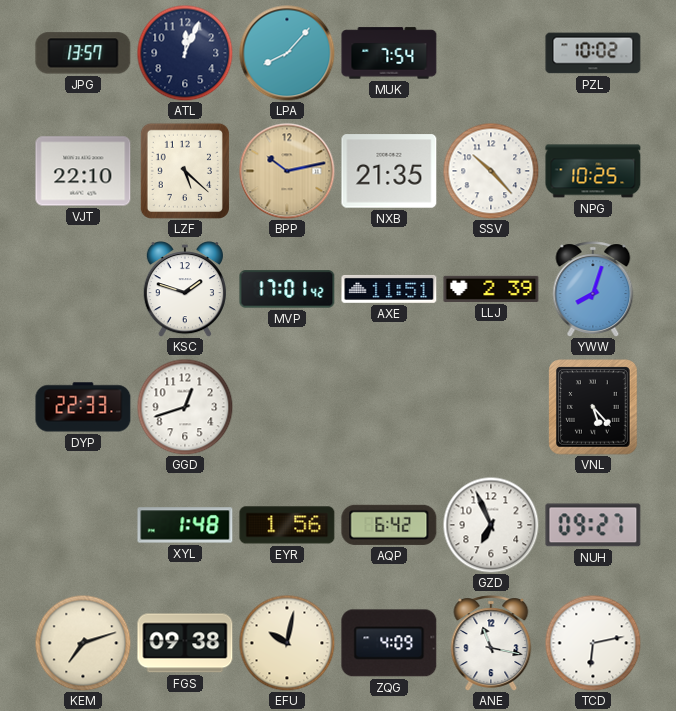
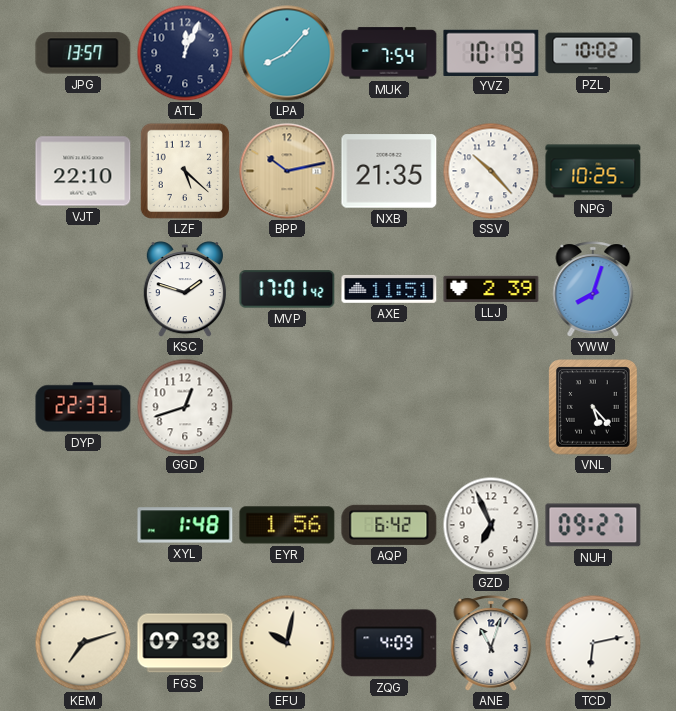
YVZ: none -> 10:19 (491, 52)
ANE: 11:17 -> 11:03 (491, 643)
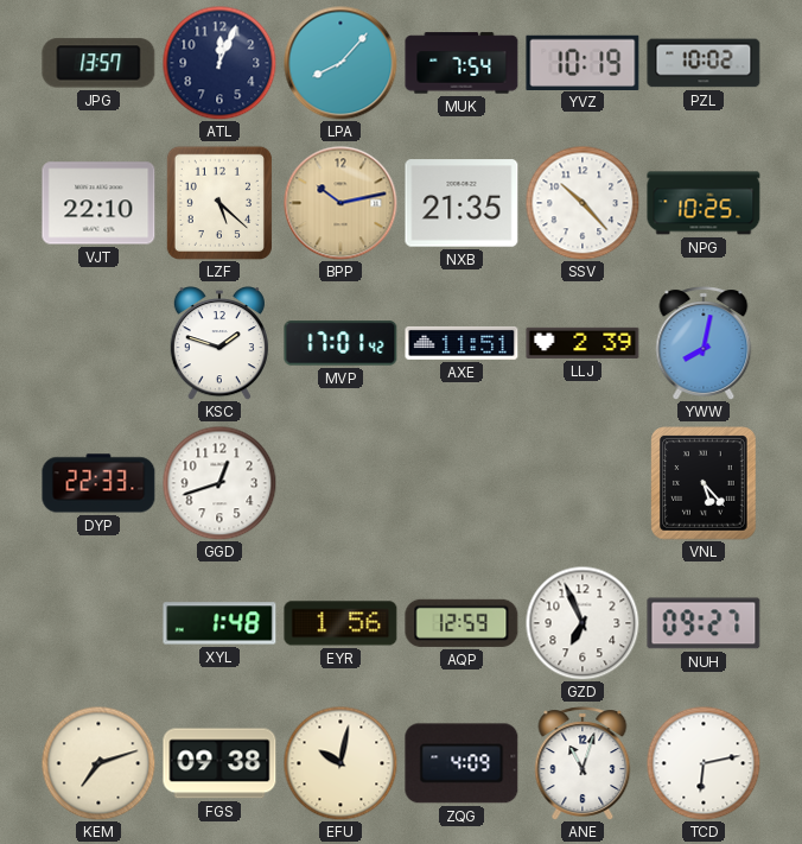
YWW: 8:03 -> 8:02 (704, 343)
AQP: 6:42 -> 12:59 (462, 623)
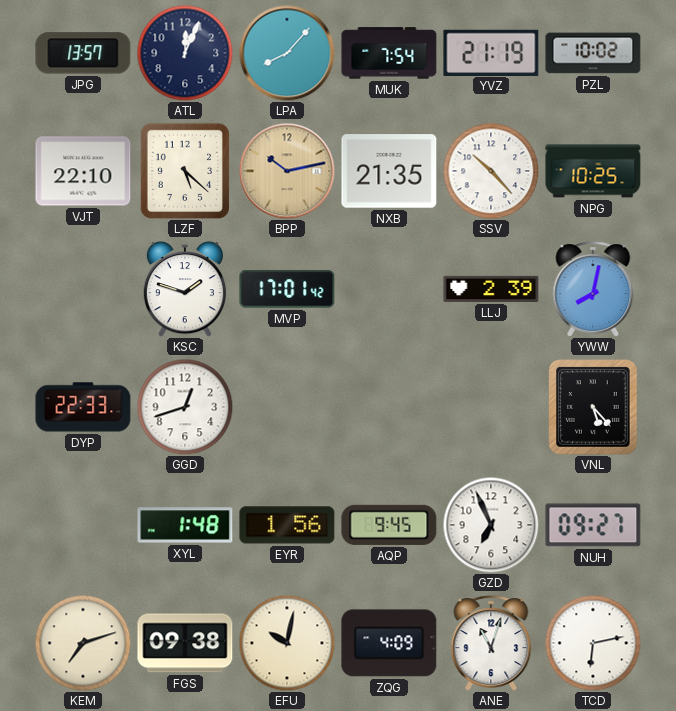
YVZ: 10:19 -> 21:19 (491, 52)
AXE: 11:51 -> none (462, 343)
AQP: 12:59 -> 9:45 (389, 525)
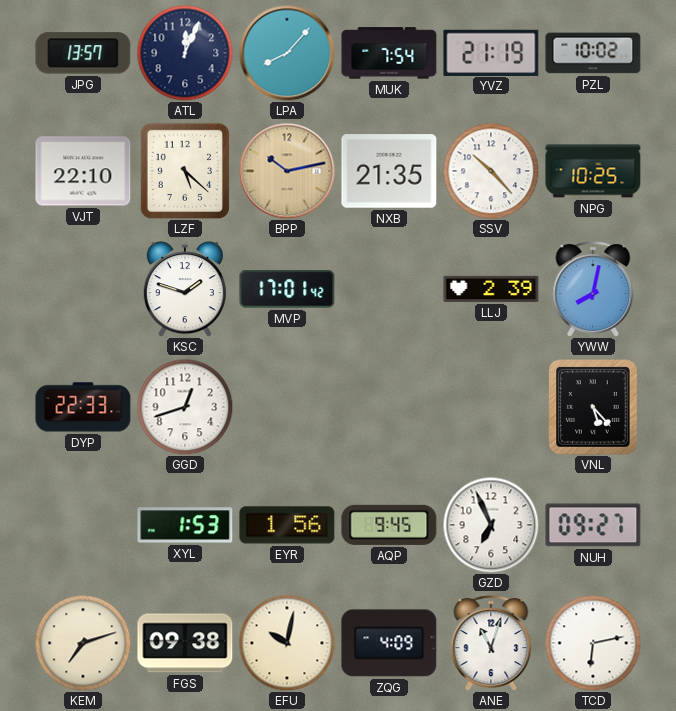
XYL: 1:48 -> 1:53 (185, 525)
